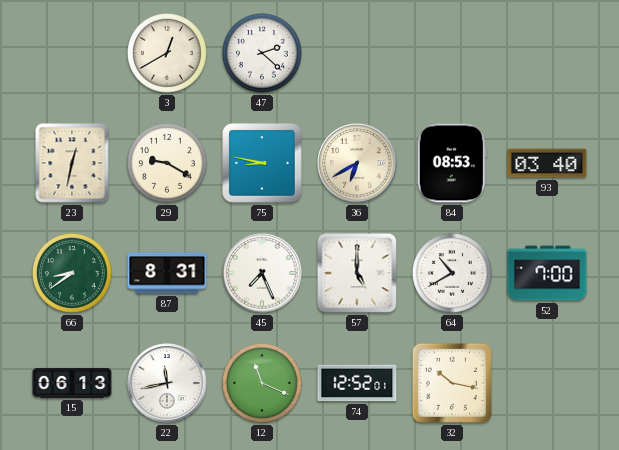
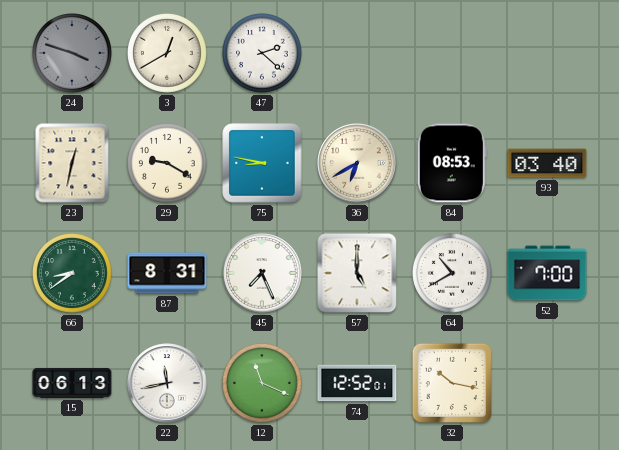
24: none -> 3:48 (73, 54)
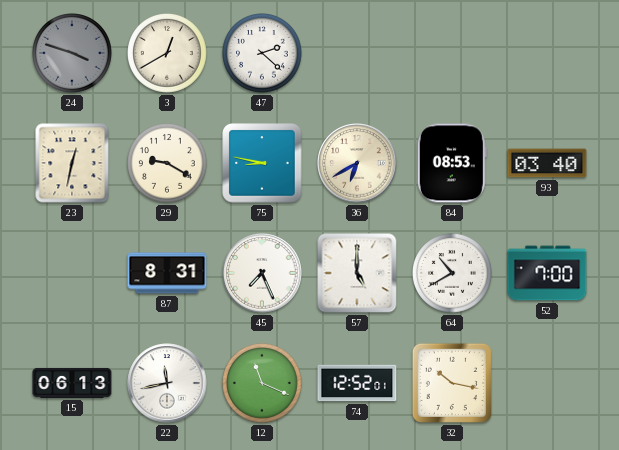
66: 8:39 -> none (73, 274)
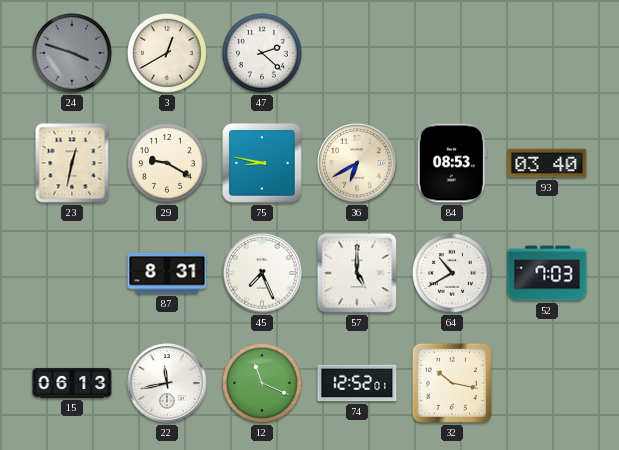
52: 7:00 -> 7:03 (547, 273)
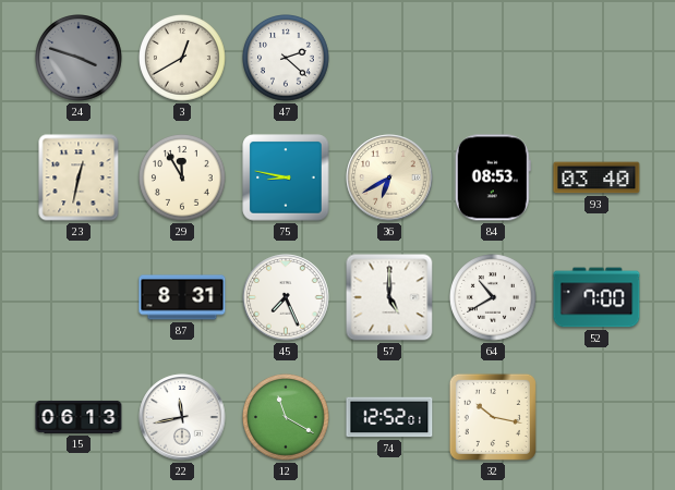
29: 9:20 -> 11:55 (183, 179)
52: 7:03 -> 7:00 (596, 297)
12: 11:19 -> 11:20 (287, 418)
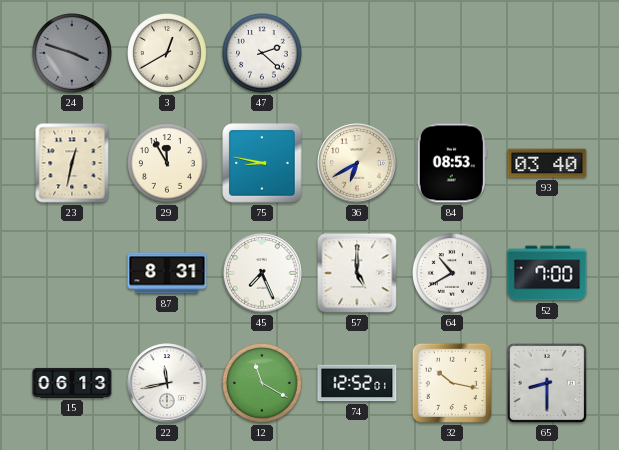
65: none -> 8:30 (547, 383)
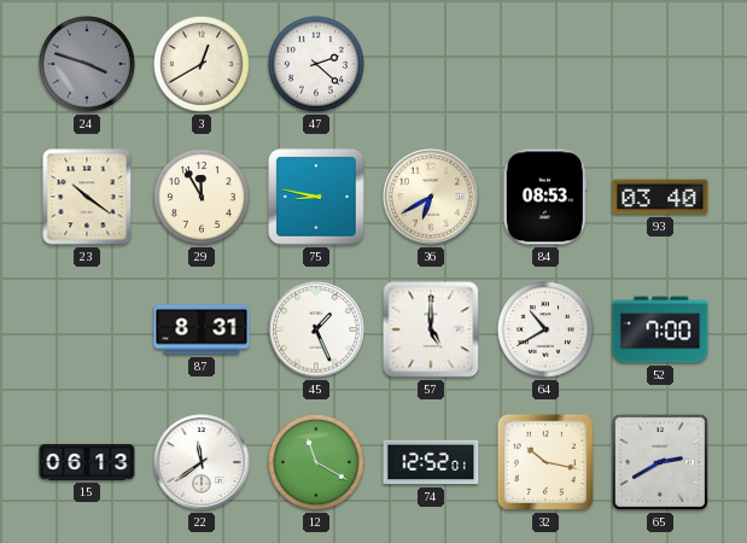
23: 12:32 -> 10:21 (87, 197)
45: 7:26 -> 1:26 (316, 329)
22: 11:43 -> 11:39 (202, 462)
65: 8:30 -> 2:40 (660, 462)
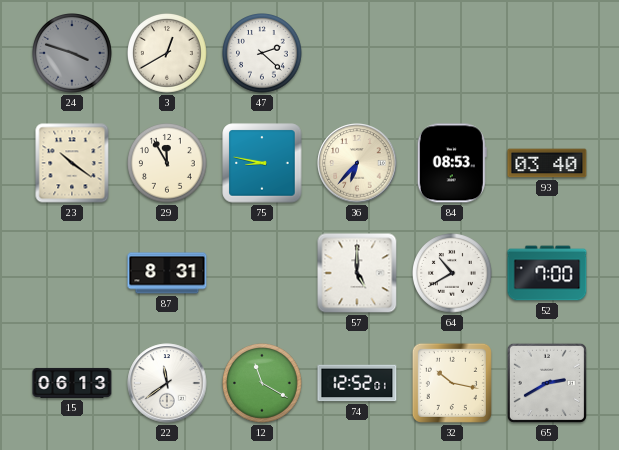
36: 6:40 -> 6:37 (357, 163)
45: 1:26 -> none (316, 329)
